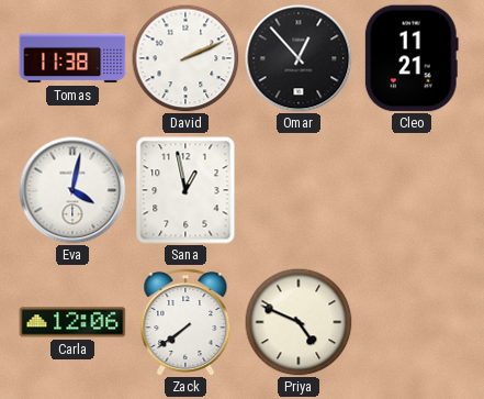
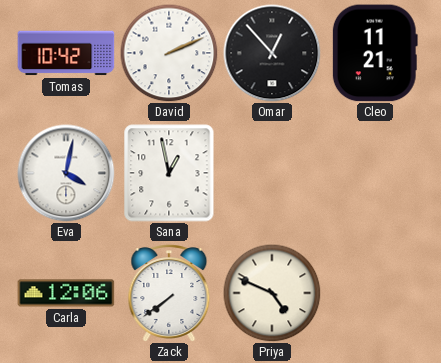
Tomas: 11:38 -> 10:42 (66, 53)
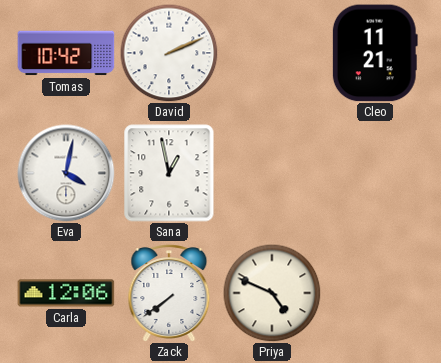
Omar: 12:53 -> none (272, 53)
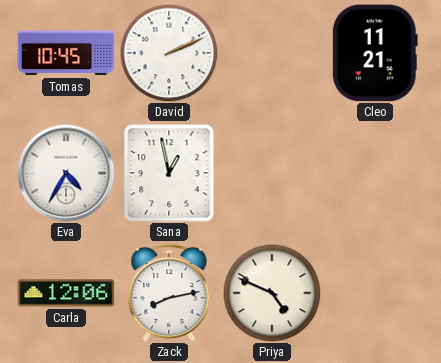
Tomas: 10:42 -> 10:45 (66, 53)
Eva: 4:02 -> 4:35 (66, 173)
Zack: 7:39 -> 8:13 (169, 294)
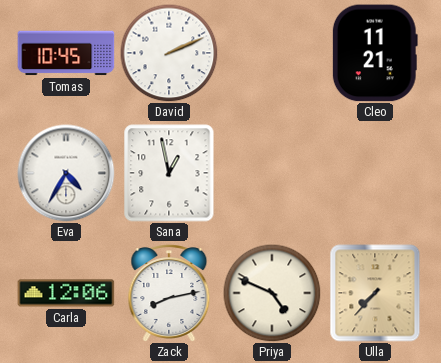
Ulla: none -> 7:37 (375, 293)
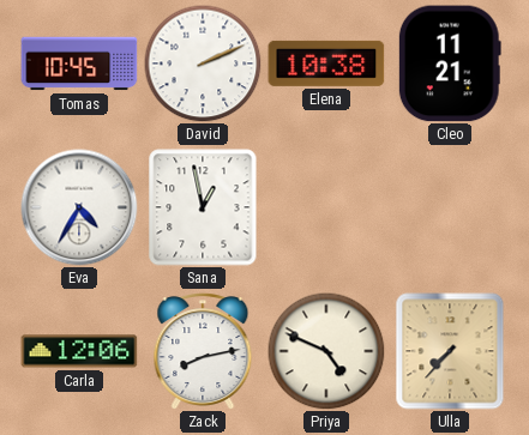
Elena: none -> 10:38 (326, 64)
